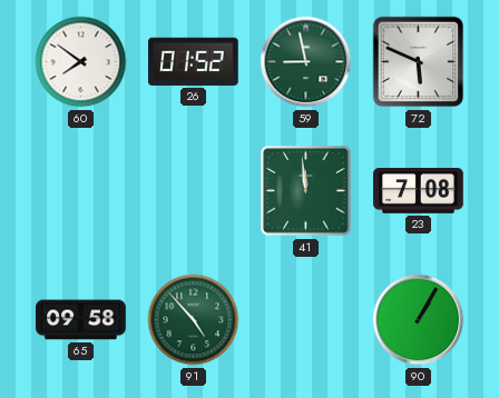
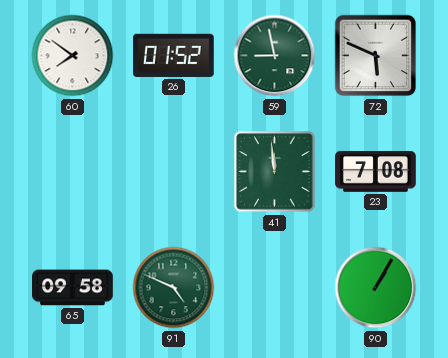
91: 4:53 -> 4:49 (174, 288)
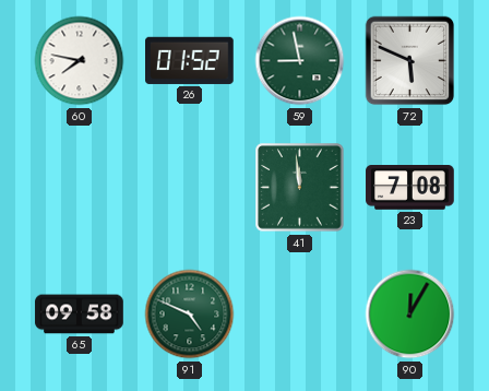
60: 7:51 -> 7:47 (80, 61)
90: 1:05 -> 12:05 (410, 315)
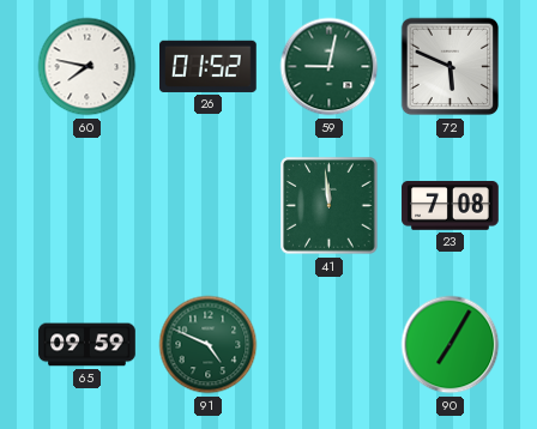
59: 8:58 -> 9:02 (330, 67)
65: 09:58 -> 09:59 (88, 345)
90: 12:05 -> 7:05 (451, 345)
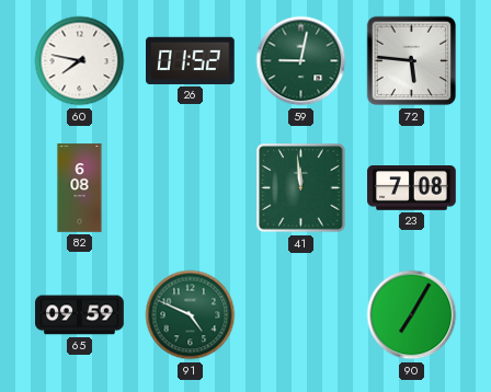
72: 5:49 -> 5:46 (412, 61)
82: none -> 6:08 (80, 188)
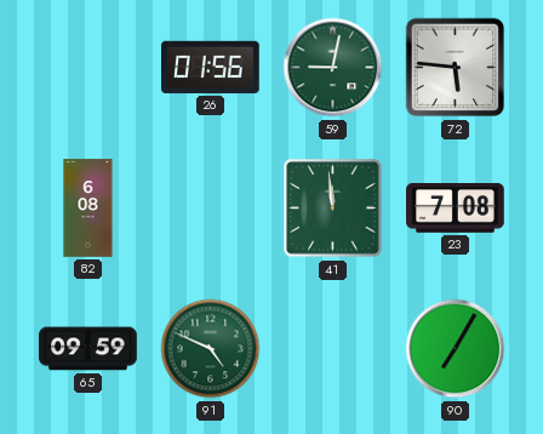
60: 7:47 -> none (80, 61)
26: 01:52 -> 01:56 (211, 67)
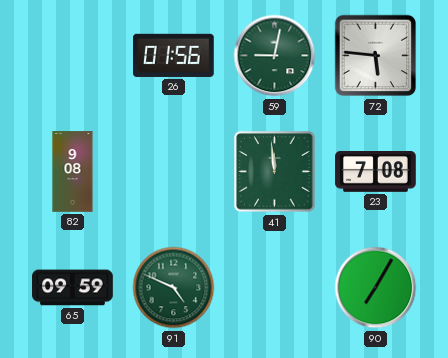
82: 6:08 -> 9:08 (73, 172)
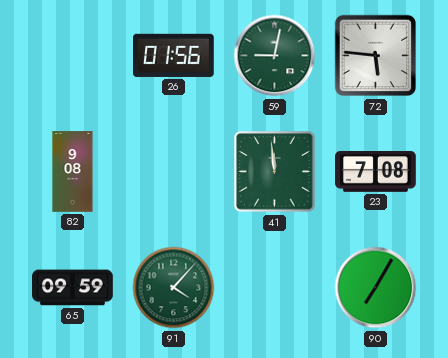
91: 4:49 -> 4:07 (174, 288)
